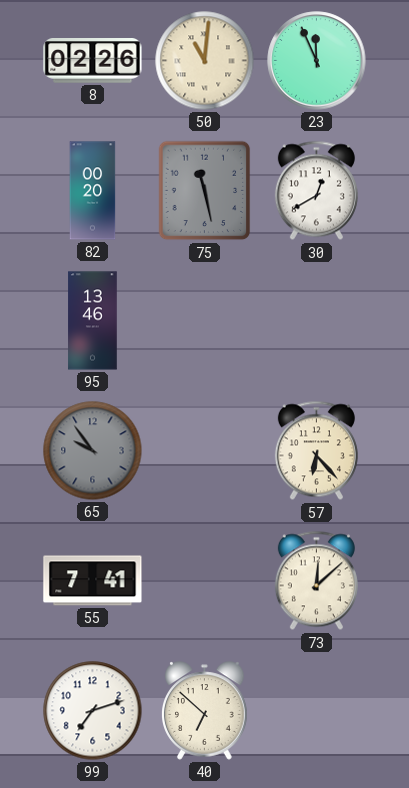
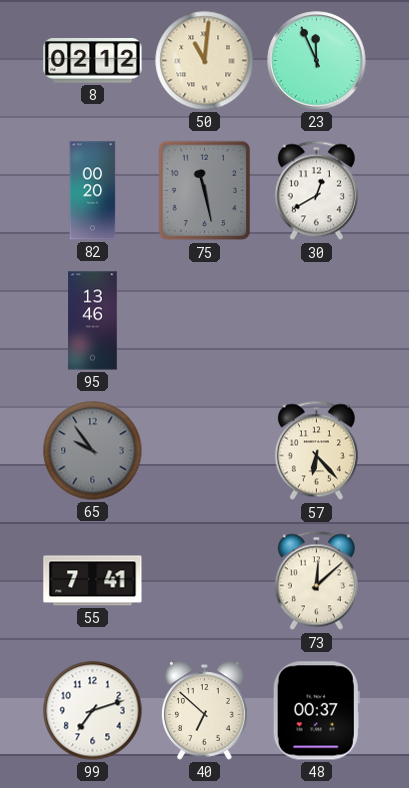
8: 02:26 -> 02:12 (93, 61)
48: none -> 00:37 (316, 711)
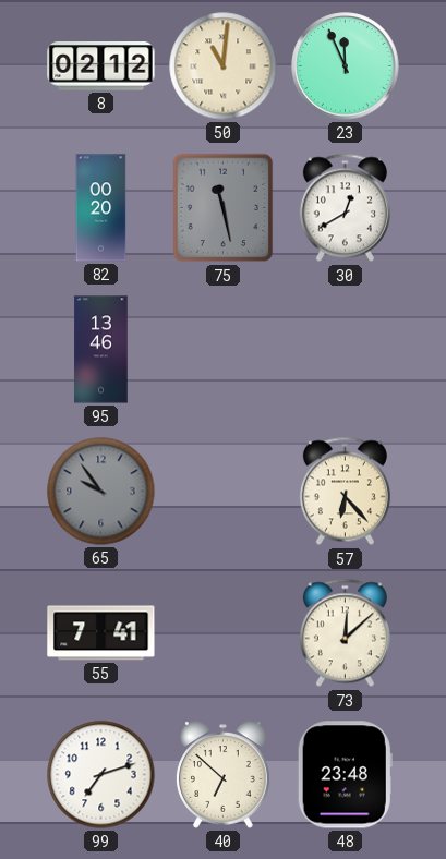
48: 00:37 -> 23:48 (345, 775)
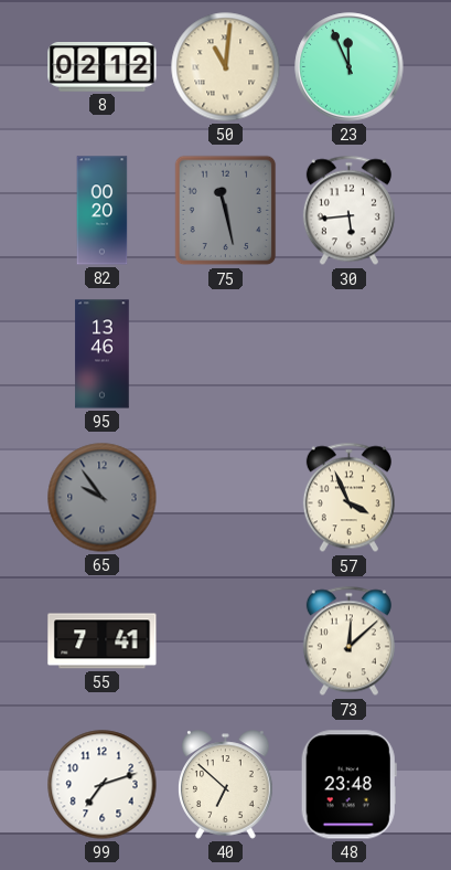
30: 12:40 -> 5:44 (348, 211)
57: 6:23 -> 3:56 (348, 498)
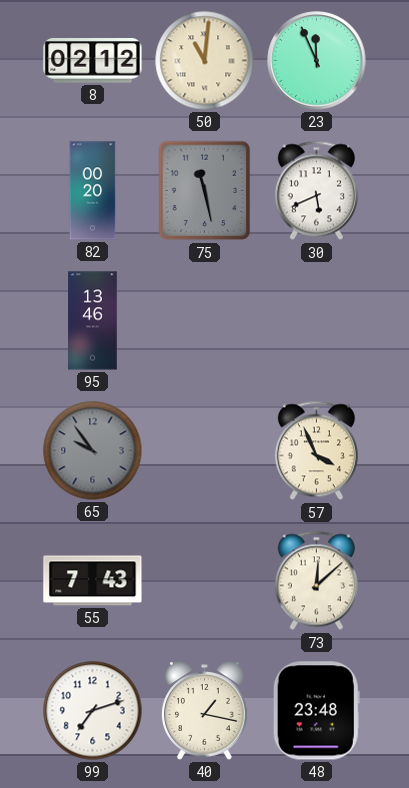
30: 5:44 -> 5:41 (316, 191)
55: 7:41 -> 7:43 (93, 581)
40: 6:52 -> 1:17 (205, 711)
